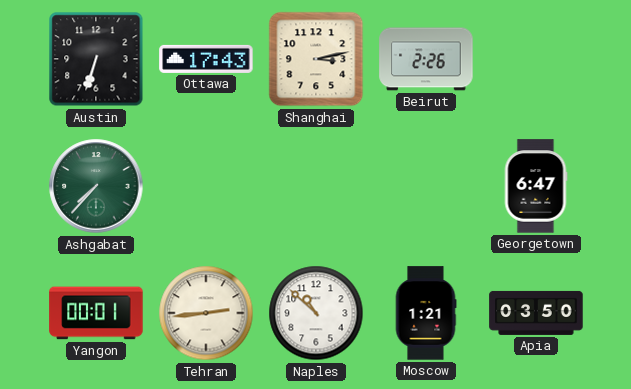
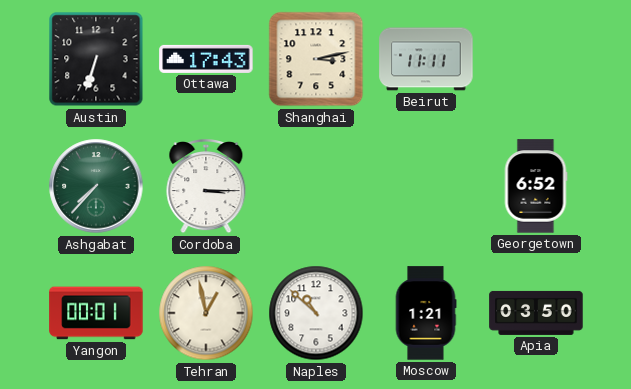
Beirut: 2:26 -> 11:11 (426, 59)
Cordoba: none -> 3:15 (206, 186)
Georgetown: 6:47 -> 6:52 (536, 186)
Tehran: 2:44 -> 12:58 (206, 313)
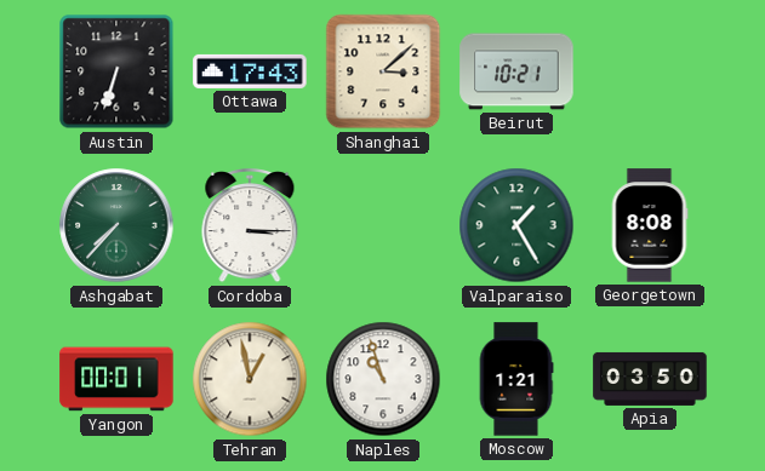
Shanghai: 3:13 -> 3:08 (383, 71)
Beirut: 11:11 -> 10:21 (516, 71)
Valparaiso: none -> 1:25 (516, 225)
Georgetown: 6:52 -> 8:08 (650, 225)
Naples: 10:52 -> 10:57 (383, 379)
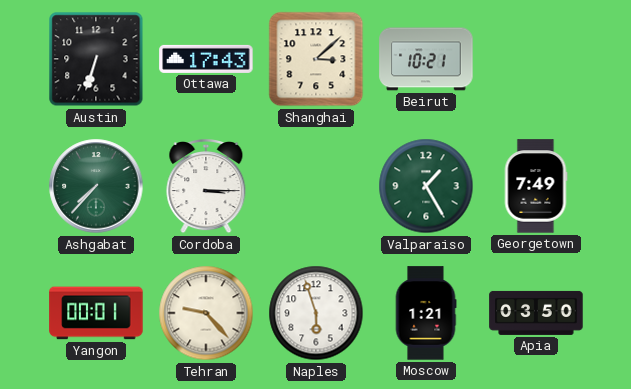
Georgetown: 8:08 -> 7:49 (536, 186)
Tehran: 12:58 -> 9:23 (206, 313)
Naples: 10:57 -> 5:57 (316, 313)
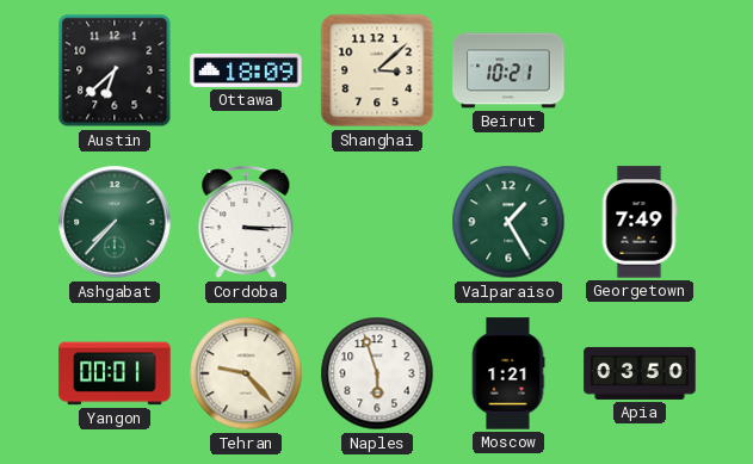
Austin: 6:33 -> 6:38 (115, 70)
Ottawa: 17:43 -> 18:09 (246, 70)
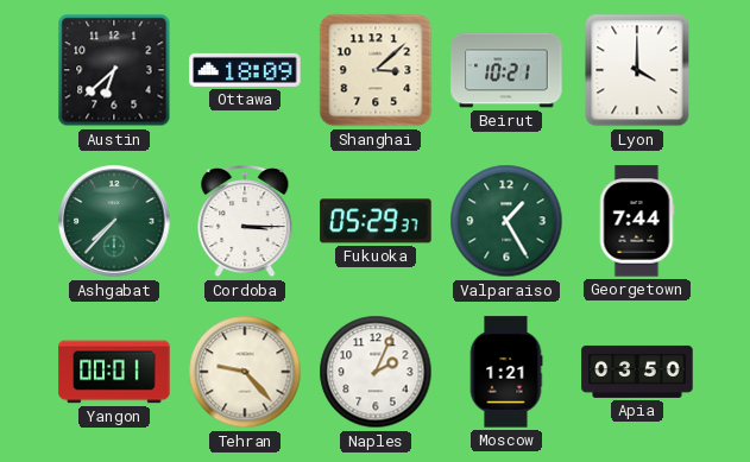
Lyon: none -> 4:00 (637, 70)
Fukuoka: none -> 05:29 (376, 221)
Georgetown: 7:49 -> 7:44 (637, 221)
Naples: 5:57 -> 2:04 (376, 372)
